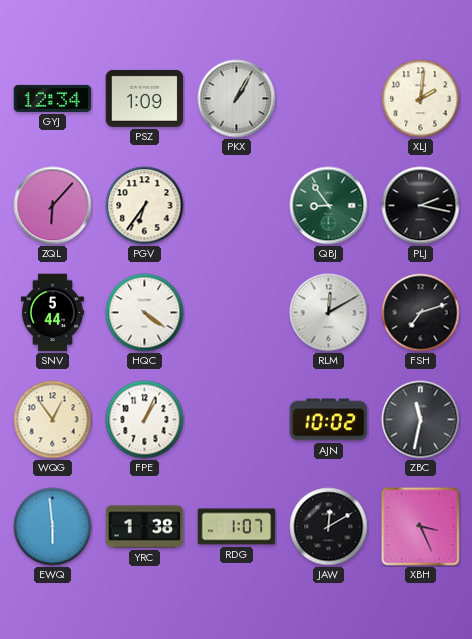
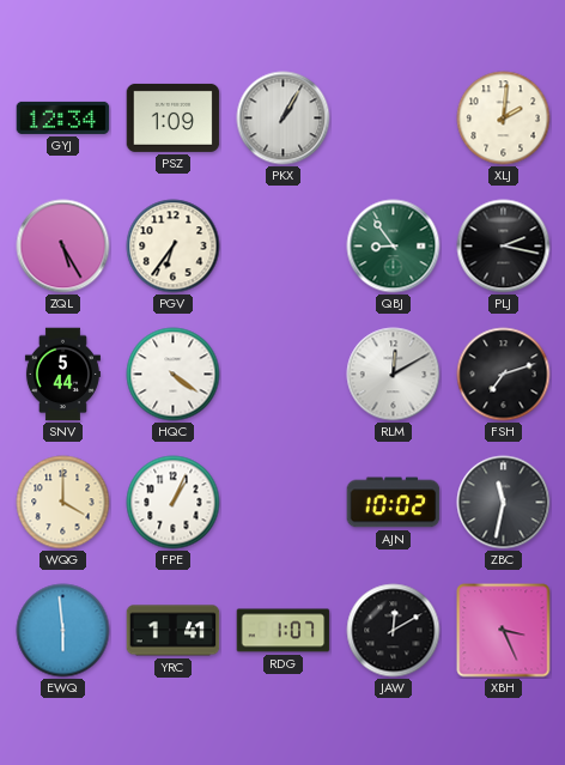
ZQL: 6:07 -> 5:25 (63, 247)
WQG: 12:54 -> 4:00 (63, 503)
YRC: 1:38 -> 1:41 (174, 631)
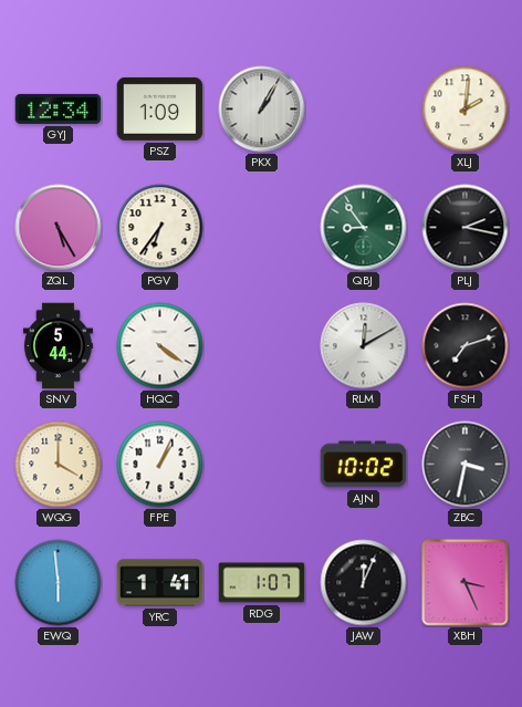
ZBC: 11:32 -> 3:32 (466, 465)
JAW: 12:10 -> 12:04 (364, 583)
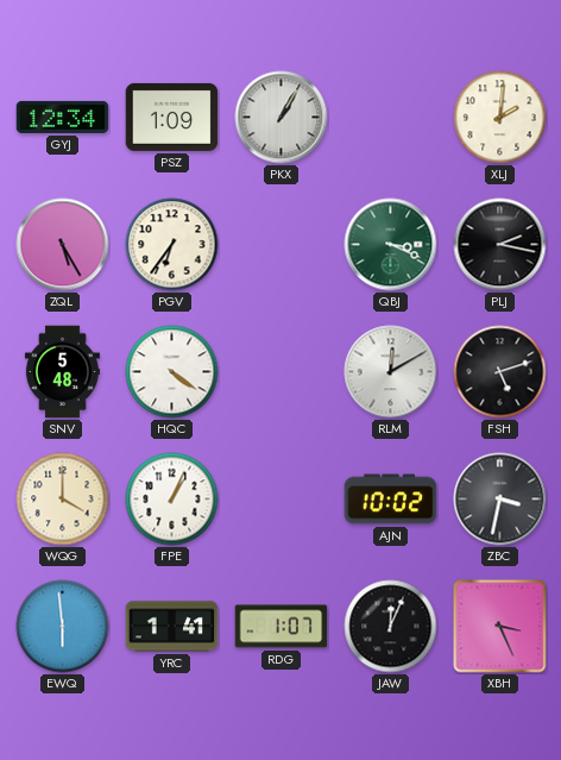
QBJ: 8:54 -> 3:19 (391, 245)
SNV: 5:44 -> 5:48 (62, 372)
FSH: 7:12 -> 5:12 (500, 372)
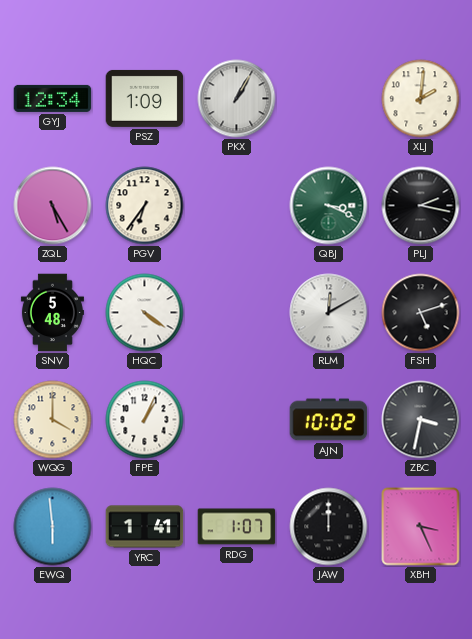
JAW: 12:04 -> 12:00 (329, 527)
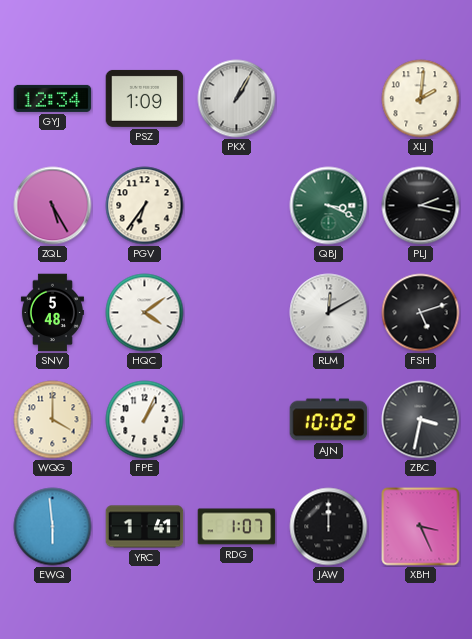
HQC: 4:21 -> 4:09 (145, 313)
